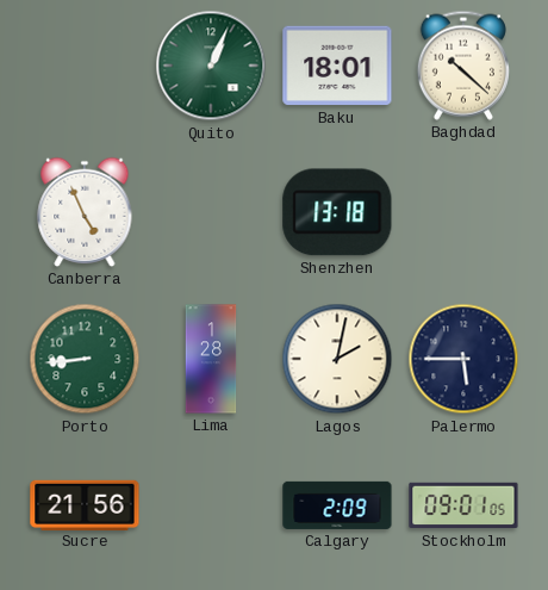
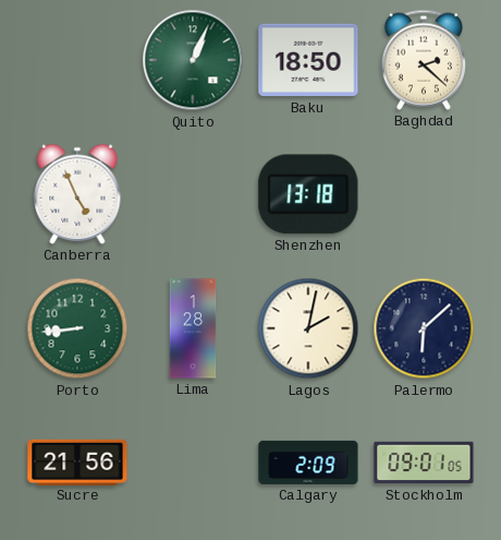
Baku: 18:01 -> 18:50 (308, 60)
Baghdad: 10:22 -> 2:22 (424, 60)
Palermo: 5:45 -> 6:08 (424, 328)
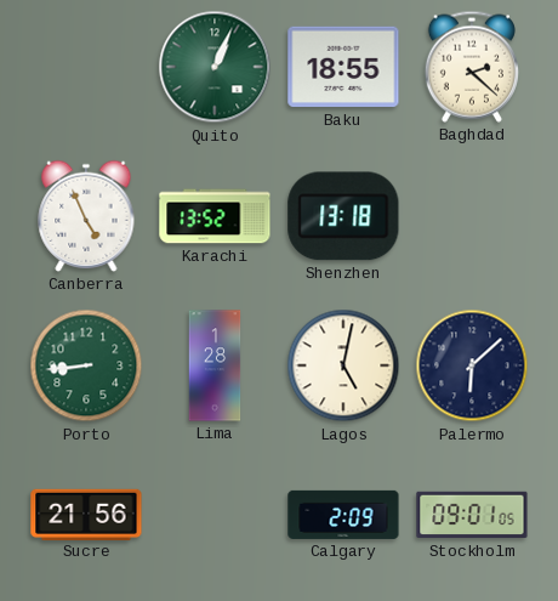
Baku: 18:50 -> 18:55 (343, 67)
Karachi: none -> 13:52 (215, 216)
Lagos: 2:02 -> 5:02 (343, 365)
